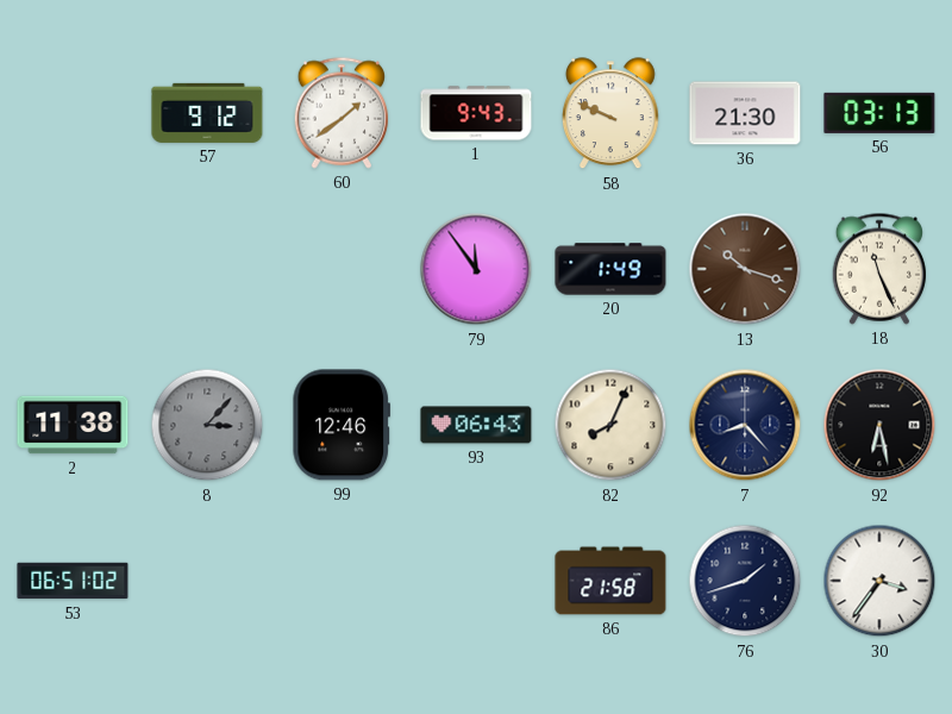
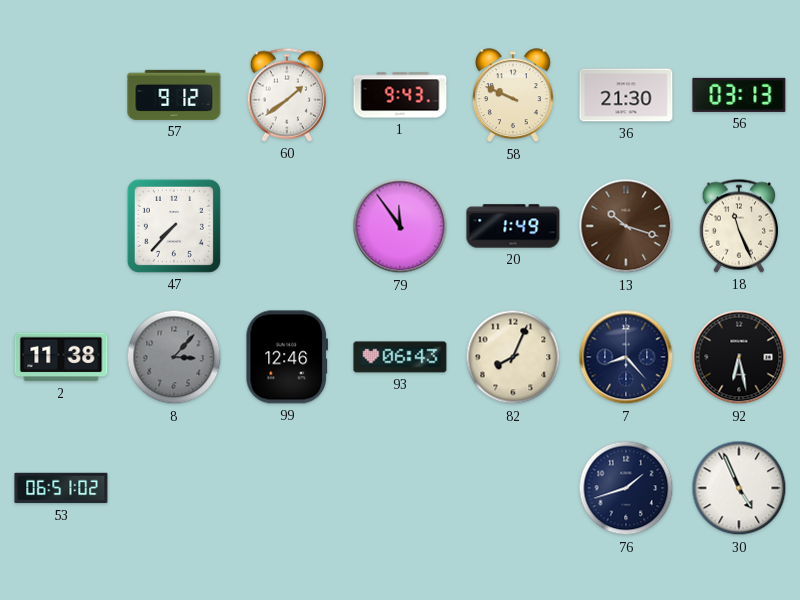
47: none -> 7:37 (174, 226)
86: 21:58 -> none (610, 581)
30: 3:36 -> 4:56 (739, 488)
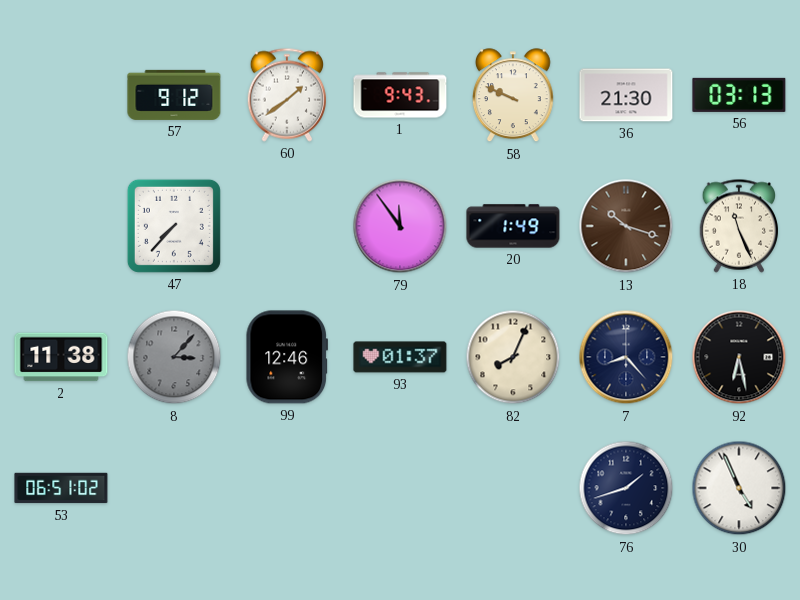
93: 06:43 -> 01:37 (400, 357)
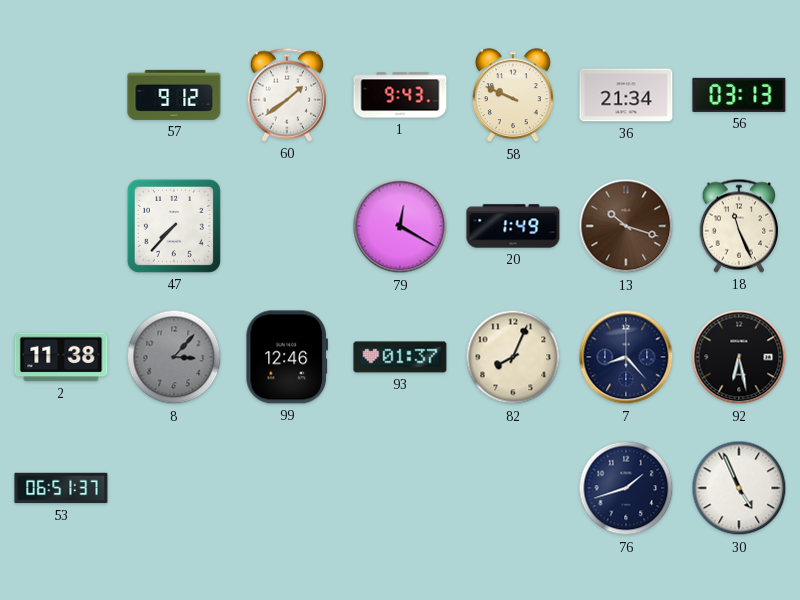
36: 21:30 -> 21:34 (626, 95)
79: 11:54 -> 12:20 (400, 226)
53: 06:51:02 -> 06:51:37 (61, 488)
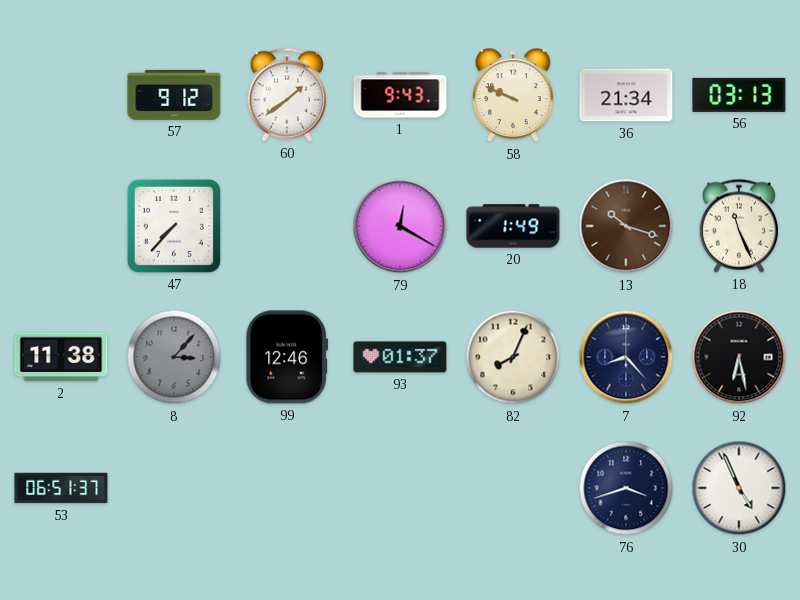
76: 1:42 -> 3:42 (626, 488)
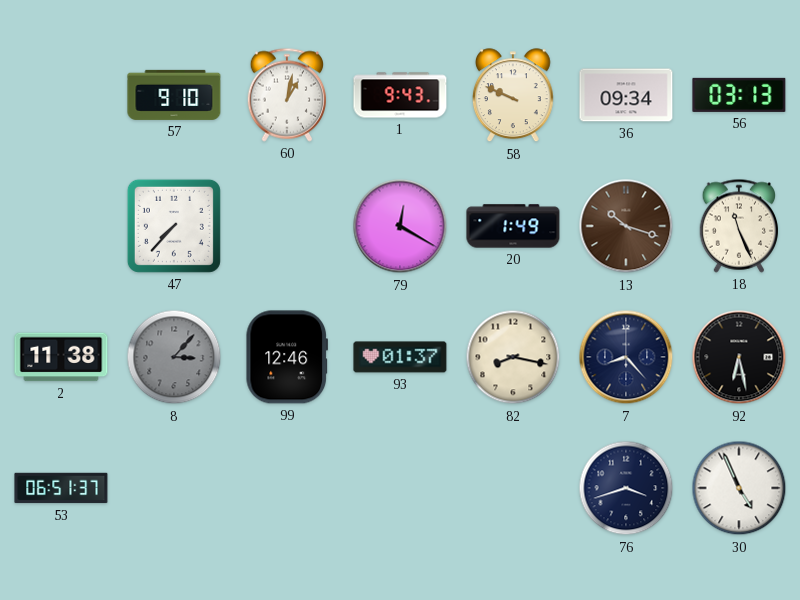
57: 9:12 -> 9:10 (174, 95)
60: 1:39 -> 1:02 (287, 95)
36: 21:34 -> 09:34 (626, 95)
82: 8:04 -> 8:17 (513, 357)
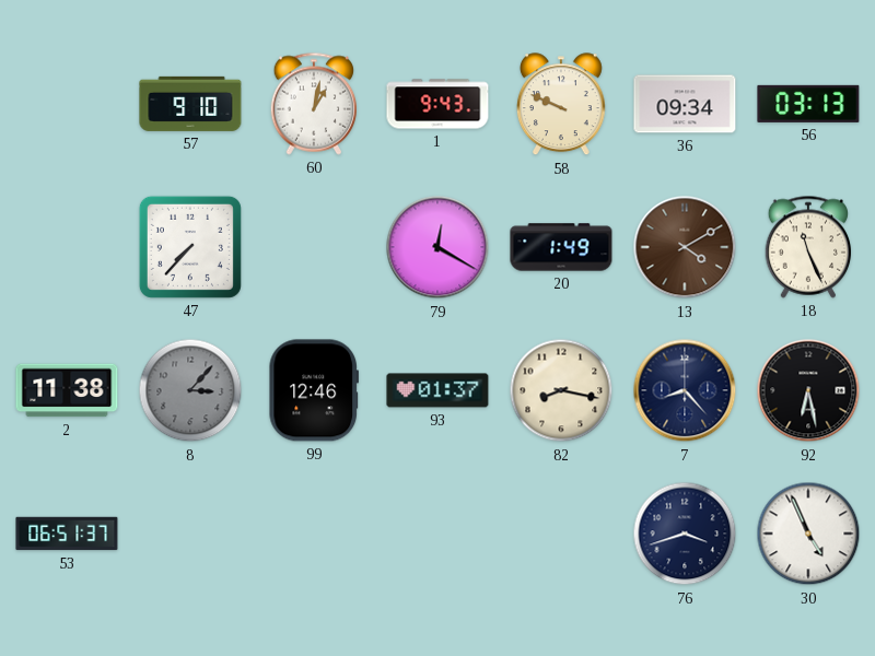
13: 10:18 -> 4:10 (685, 247)
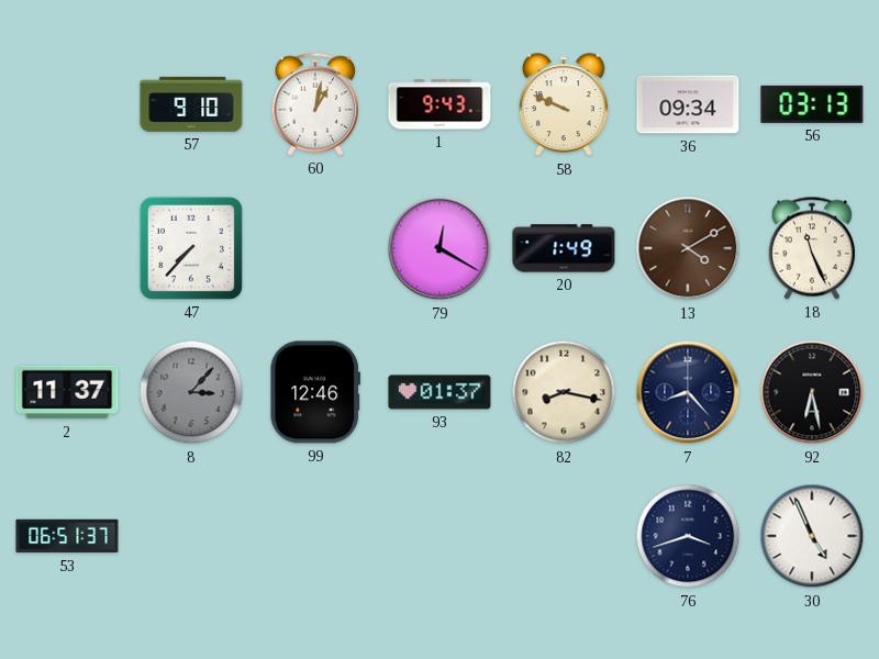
2: 11:38 -> 11:37 (67, 392)
